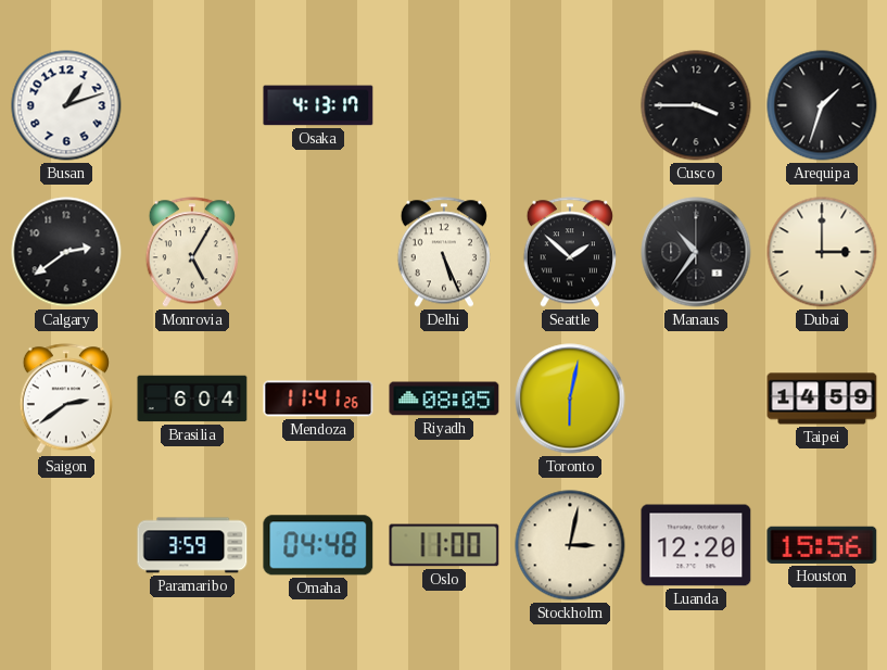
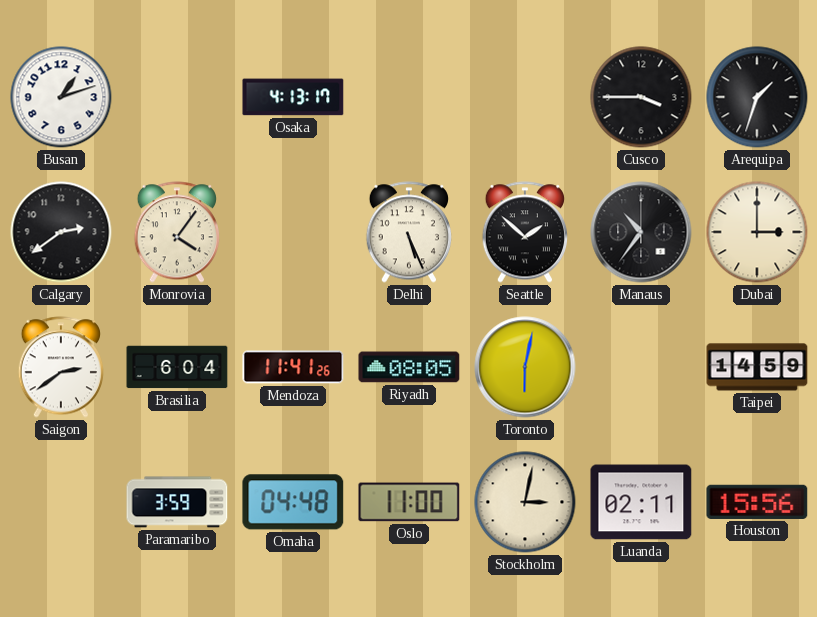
Monrovia: 5:05 -> 4:06 (176, 232)
Luanda: 12:20 -> 02:11 (641, 502)
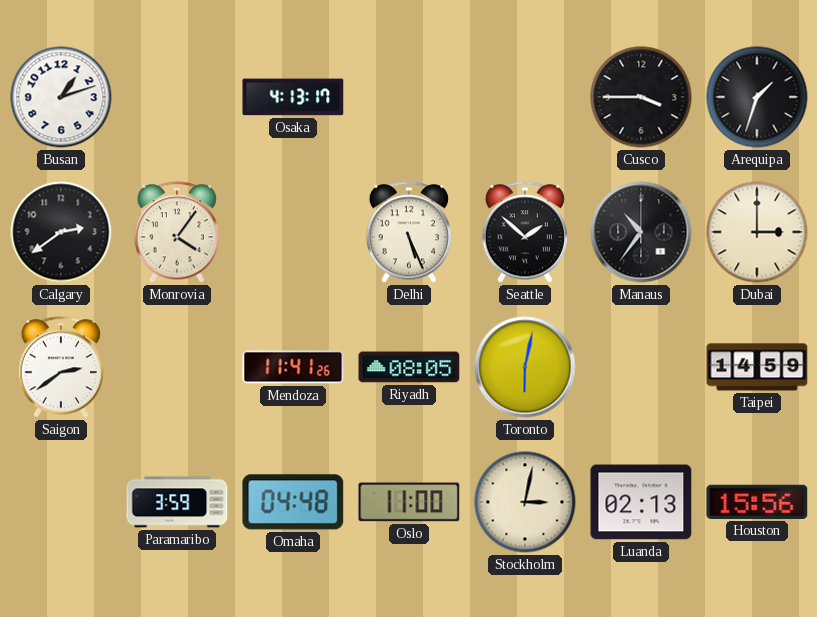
Brasilia: 6:04 -> none (177, 367)
Luanda: 02:11 -> 02:13 (641, 502)
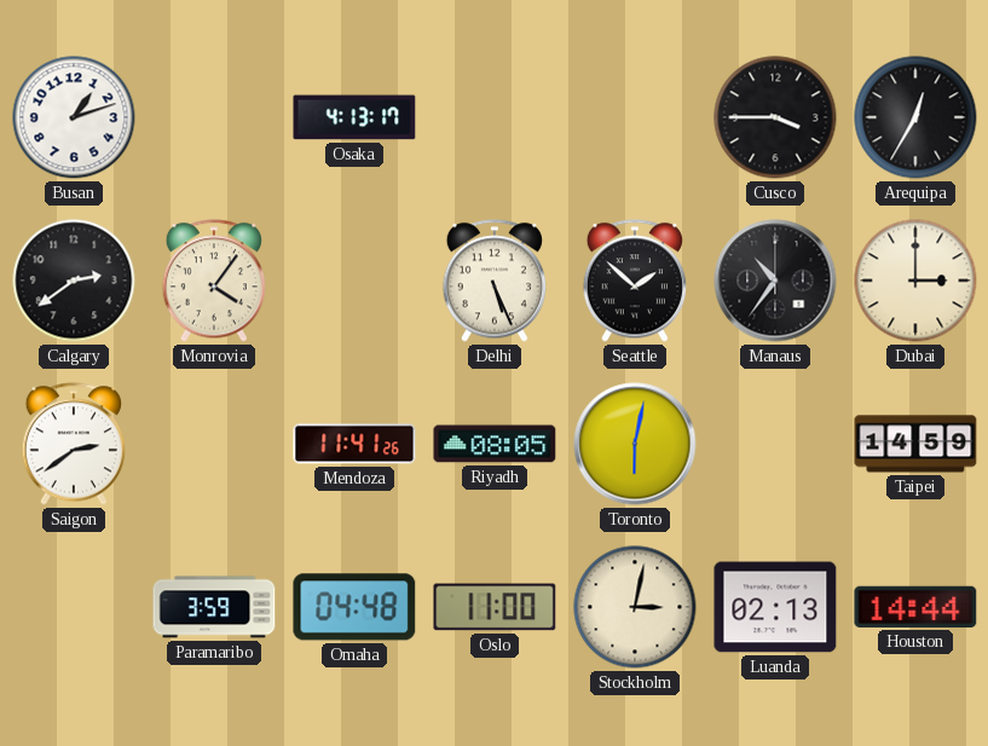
Arequipa: 1:33 -> 12:35 (915, 117)
Houston: 15:56 -> 14:44 (915, 607)
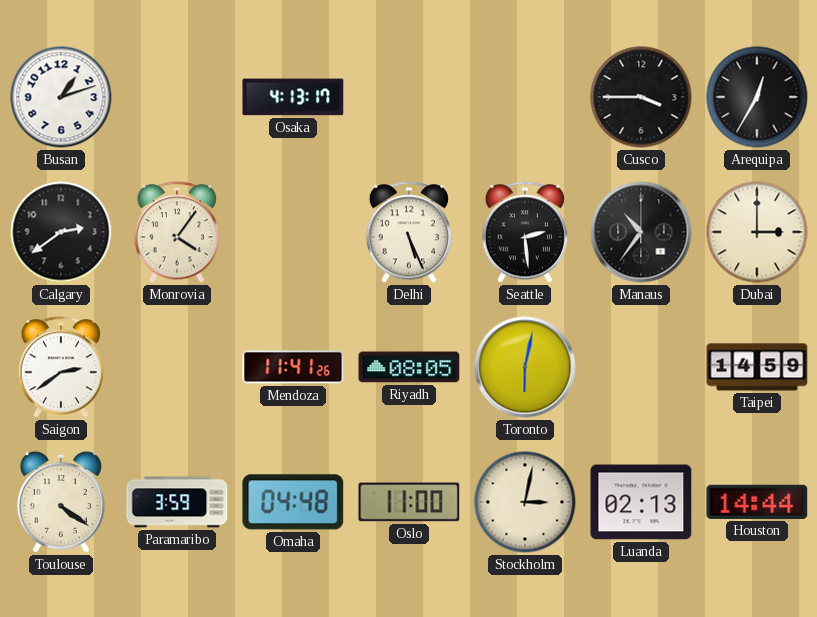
Seattle: 1:52 -> 2:29 (524, 232)
Toulouse: none -> 4:21 (61, 502)
